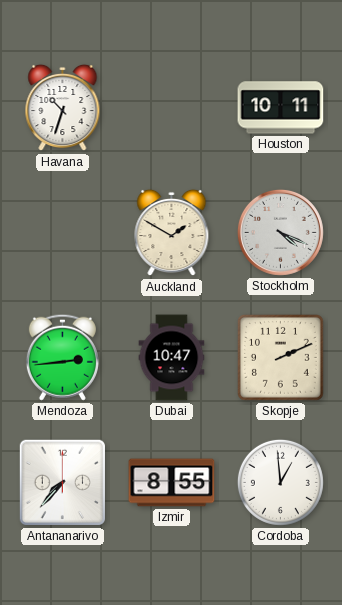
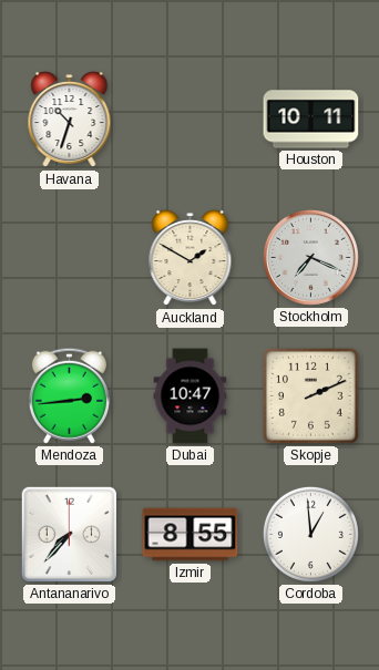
Stockholm: 4:19 -> 7:19 (310, 257)
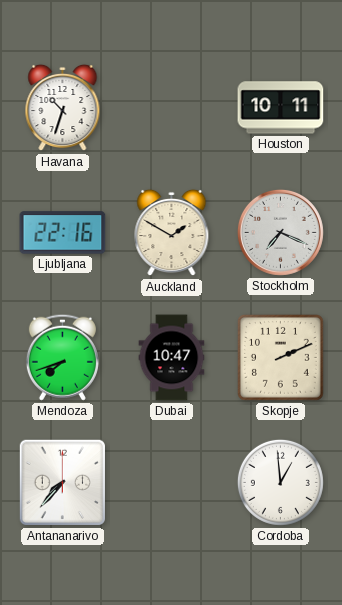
Ljubljana: none -> 22:16 (63, 233)
Mendoza: 2:44 -> 7:42 (62, 357)
Izmir: 8:55 -> none (191, 535)
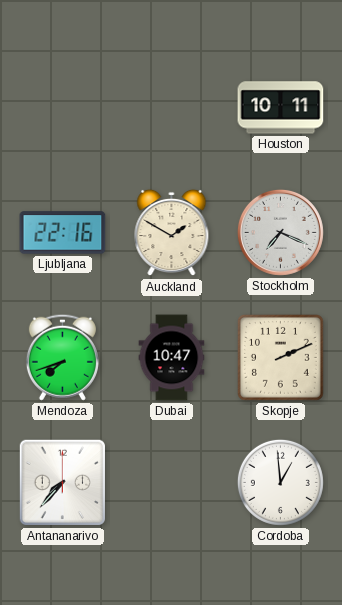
Havana: 10:33 -> none (63, 108)
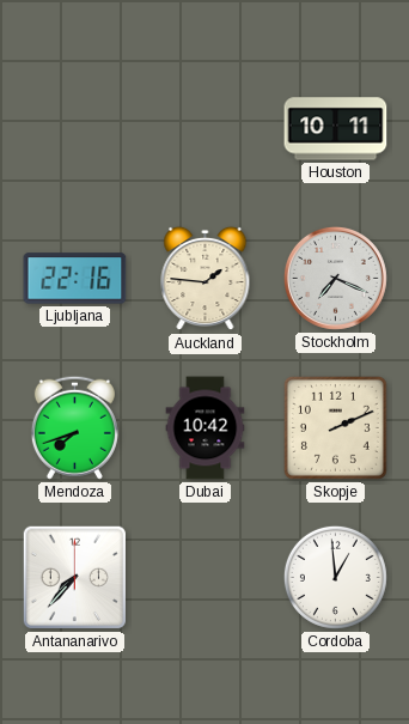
Auckland: 1:50 -> 1:46 (206, 279)
Dubai: 10:47 -> 10:42 (206, 428)
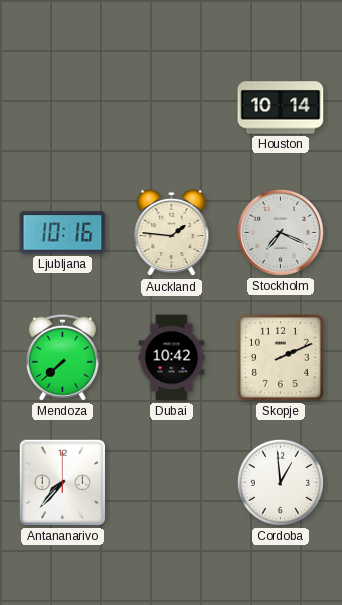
Houston: 10:11 -> 10:14 (281, 108)
Ljubljana: 22:16 -> 10:16 (63, 233)
Mendoza: 7:42 -> 7:38 (62, 357)
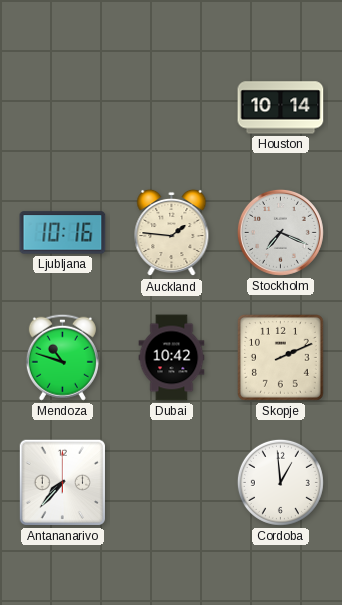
Mendoza: 7:38 -> 10:48 (62, 357)
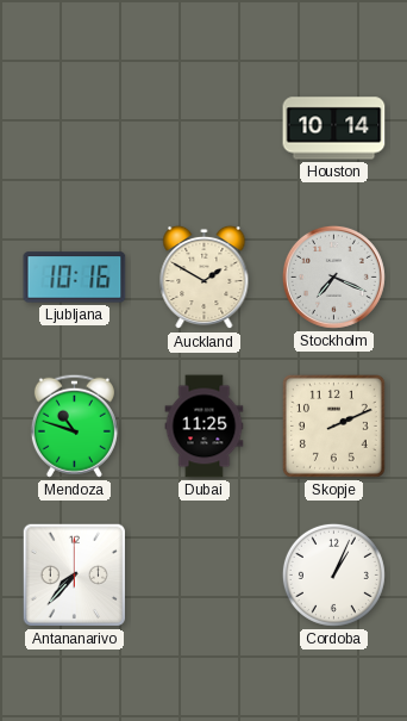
Auckland: 1:46 -> 1:50 (205, 278)
Dubai: 10:42 -> 11:25 (205, 427)
Cordoba: 12:59 -> 1:04 (333, 574)
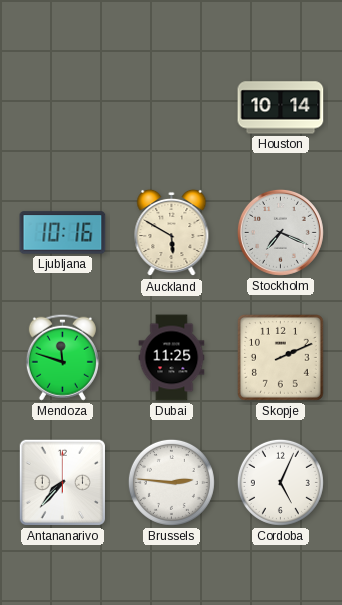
Auckland: 1:50 -> 5:50 (172, 233)
Mendoza: 10:48 -> 11:48 (62, 357)
Brussels: none -> 2:46 (171, 482)
Cordoba: 1:04 -> 5:04 (280, 482)
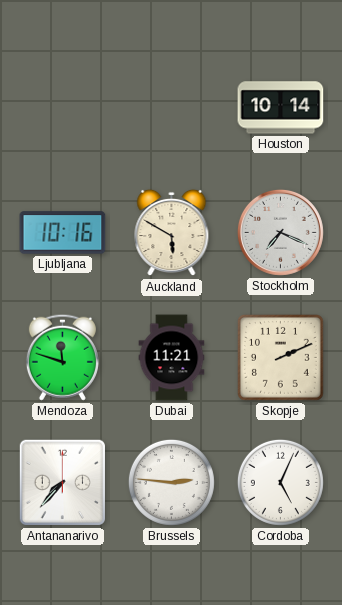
Dubai: 11:25 -> 11:21 (172, 358)
